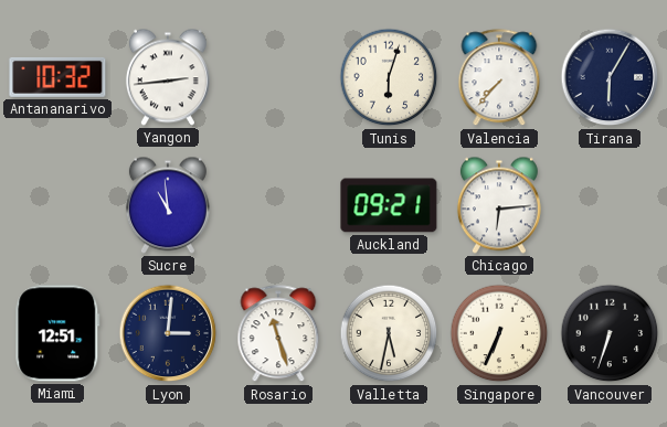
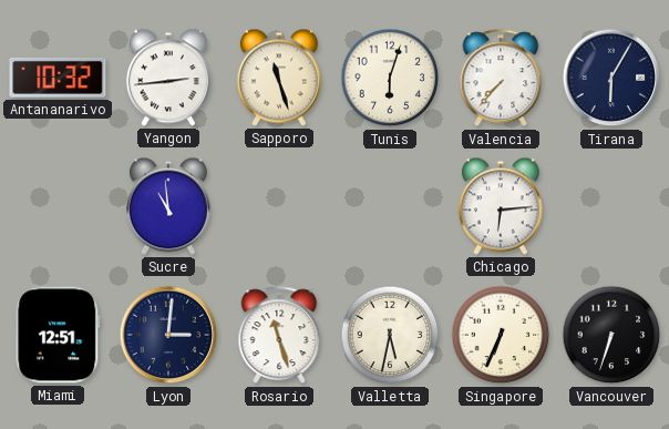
Sapporo: none -> 11:27 (279, 78)
Auckland: 09:21 -> none (389, 205)
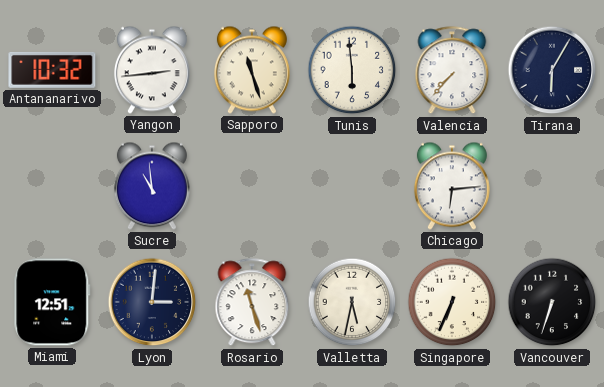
Tunis: 6:03 -> 5:59 (352, 70)
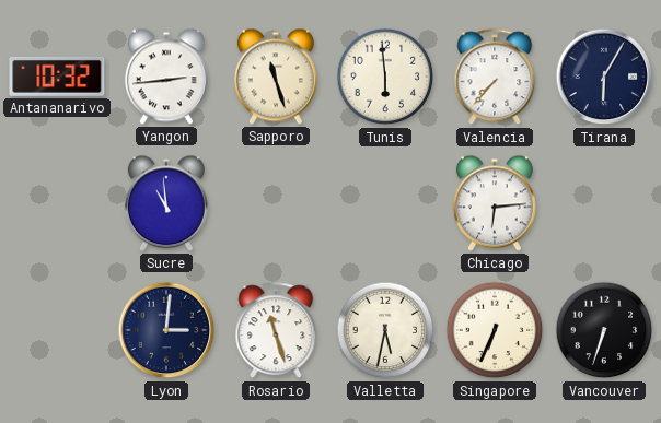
Miami: 12:51 -> none (52, 302)
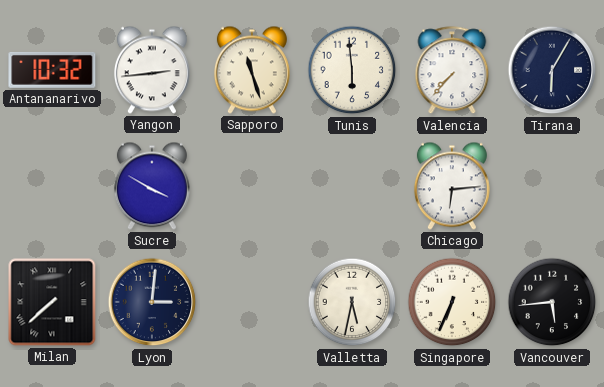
Sucre: 10:59 -> 3:50 (152, 186)
Milan: none -> 7:38 (52, 302)
Rosario: 11:27 -> none (276, 331)
Vancouver: 6:33 -> 5:44 (552, 302)
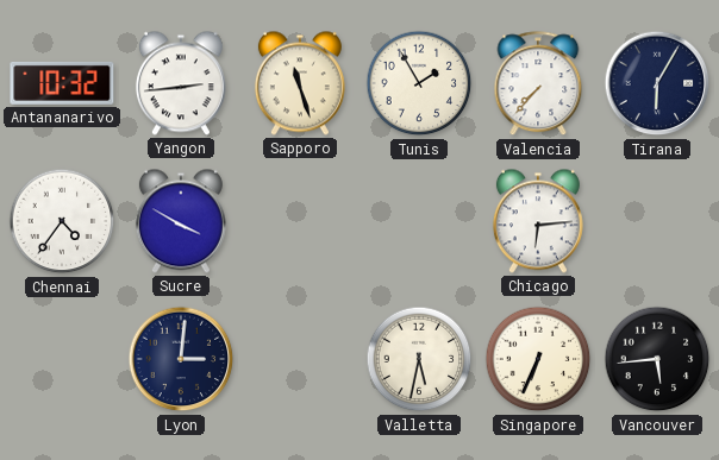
Tunis: 5:59 -> 1:55 (419, 83)
Chennai: none -> 4:36 (62, 221)
Milan: 7:38 -> none (52, 302)
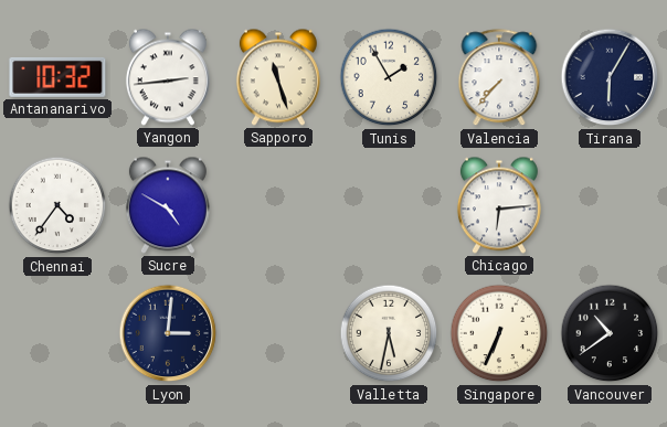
Sucre: 3:50 -> 4:50 (168, 205)
Vancouver: 5:44 -> 10:39 (610, 333)
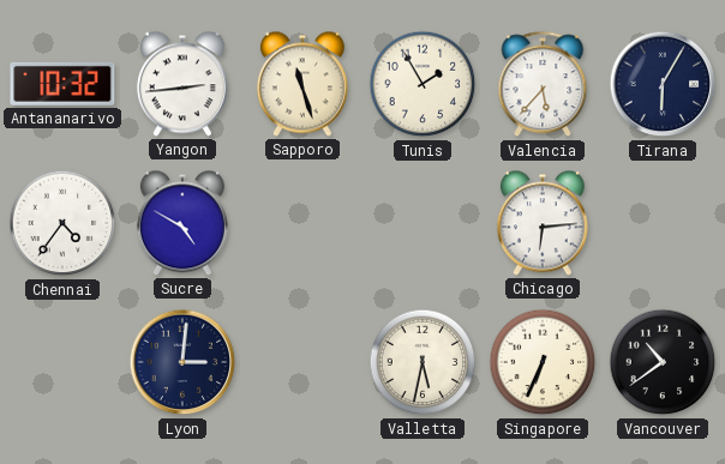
Valencia: 7:37 -> 5:37 (543, 85)
